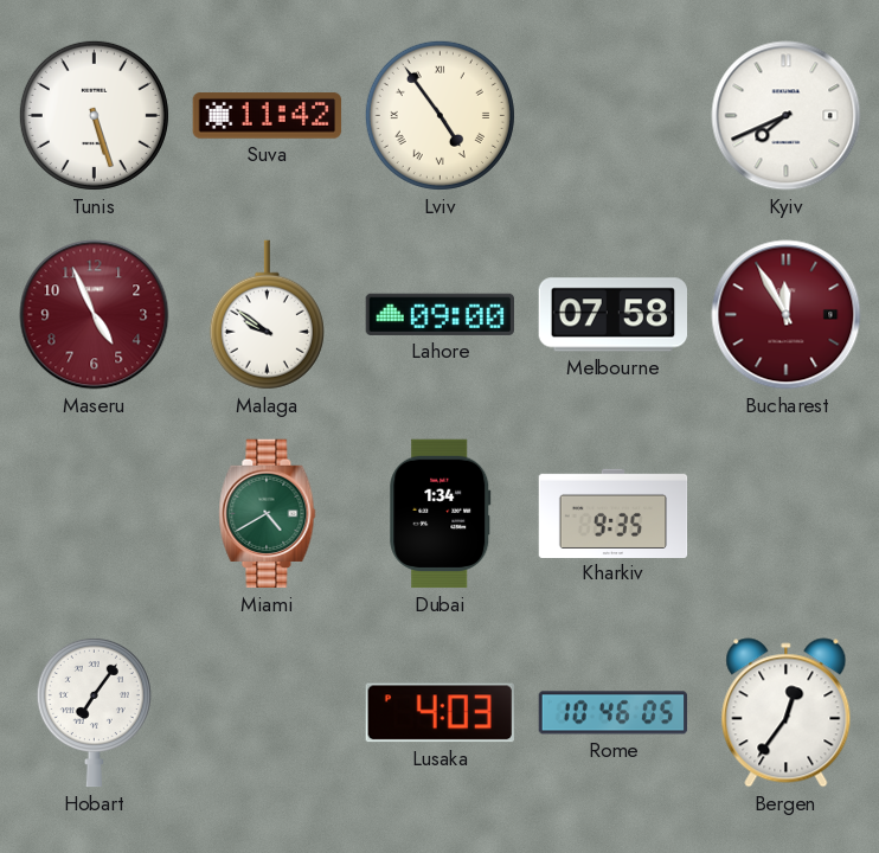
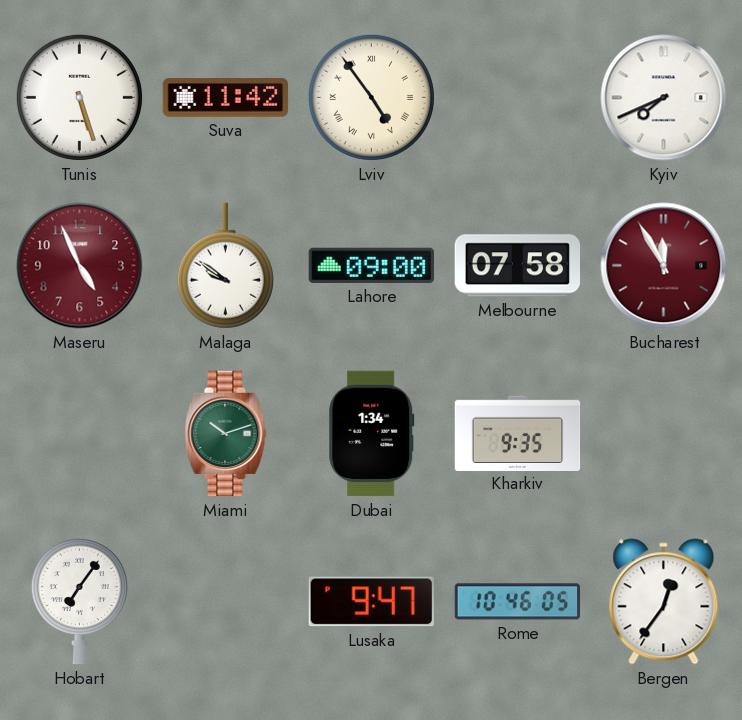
Miami: 4:40 -> 10:12 (226, 434)
Lusaka: 4:03 -> 9:47 (371, 602)
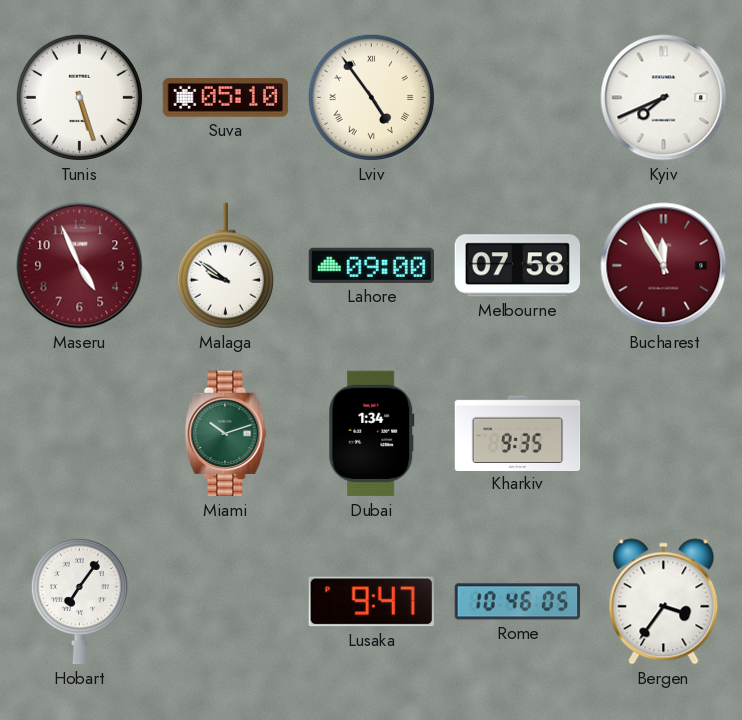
Suva: 11:42 -> 05:10 (226, 98)
Bergen: 12:36 -> 3:36 (664, 602)
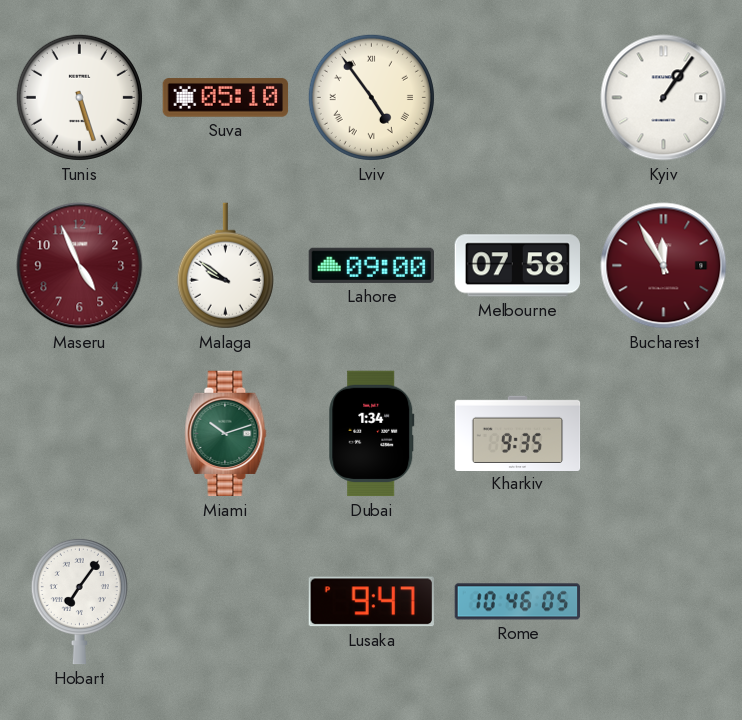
Kyiv: 7:41 -> 1:06 (664, 98)
Bergen: 3:36 -> none (664, 602)
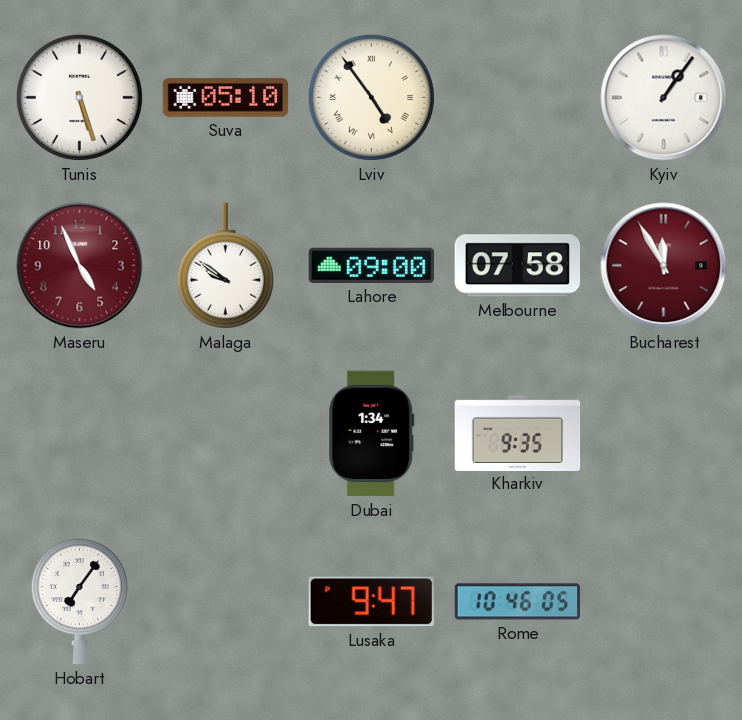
Miami: 10:12 -> none (226, 434)
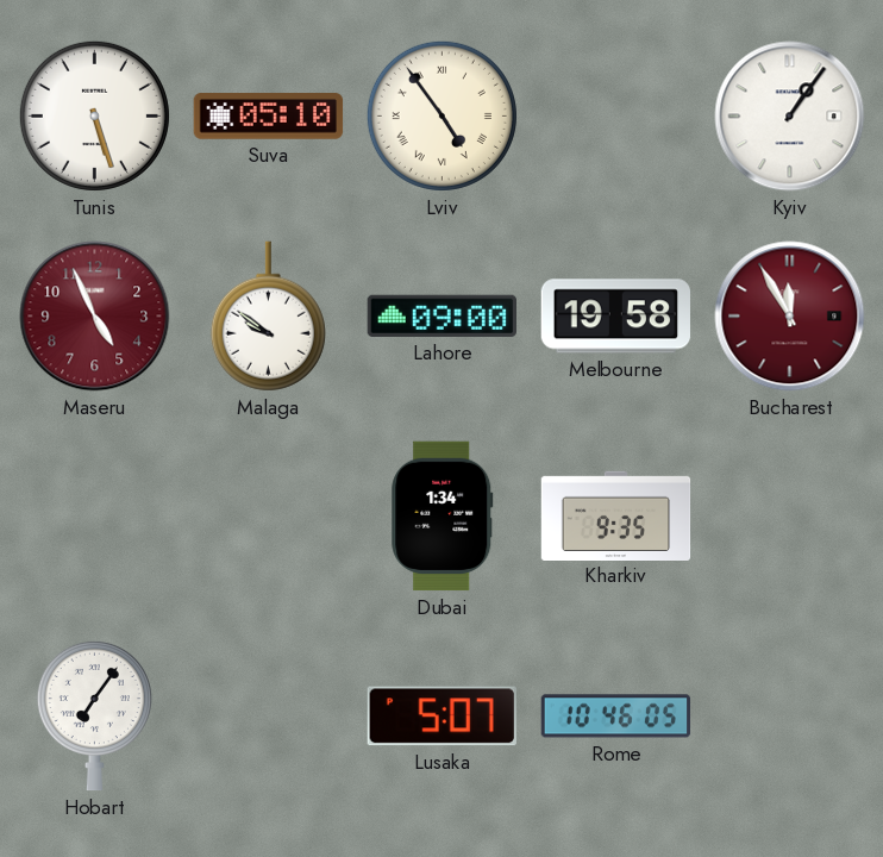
Melbourne: 07:58 -> 19:58 (615, 317)
Lusaka: 9:47 -> 5:07 (441, 717)
